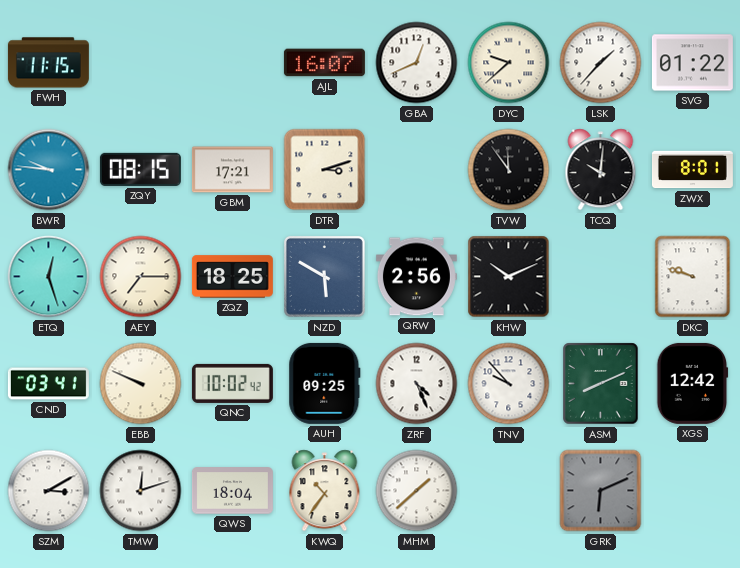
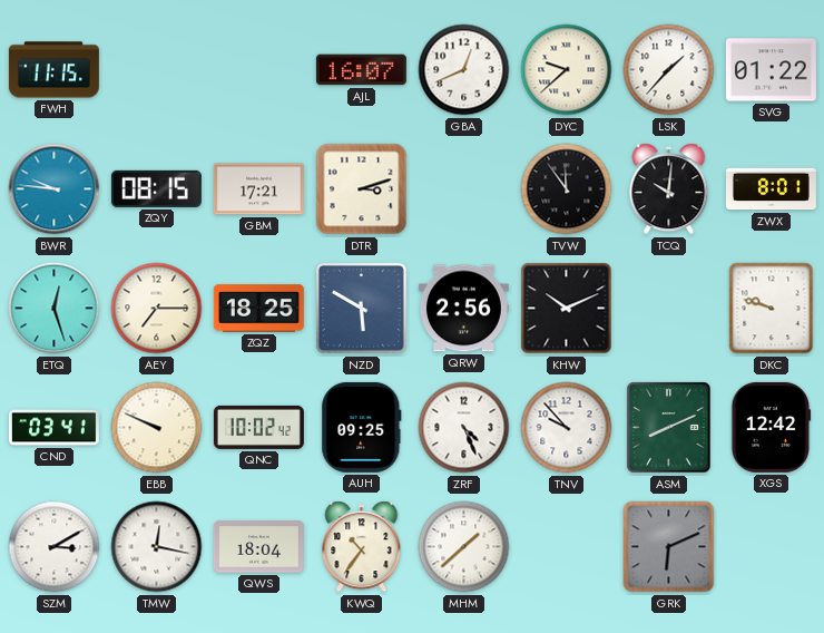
TMW: 12:12 -> 12:17 (157, 547)
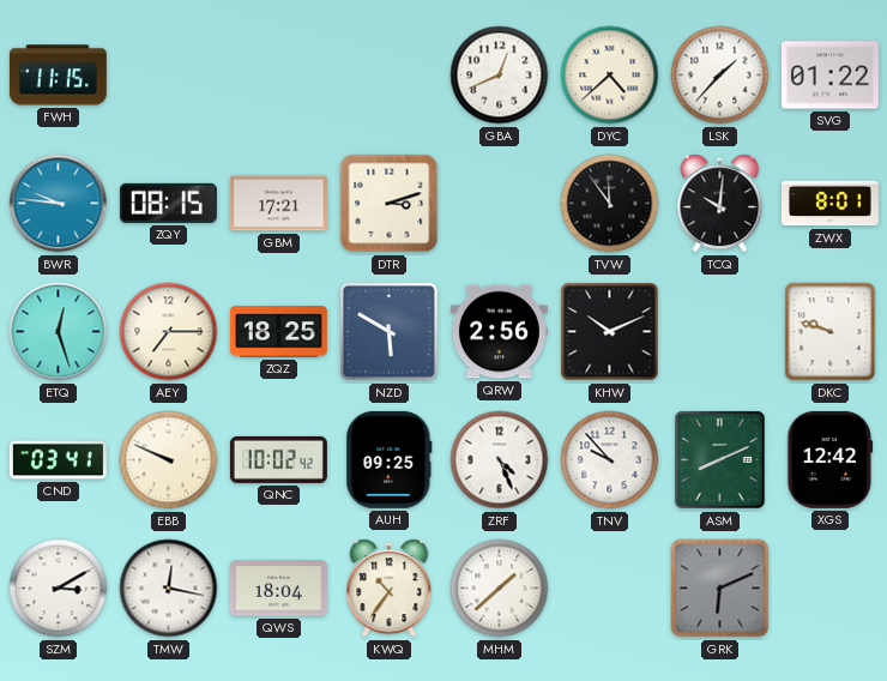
AJL: 16:07 -> none (361, 70)
DYC: 9:38 -> 4:38 (610, 76)
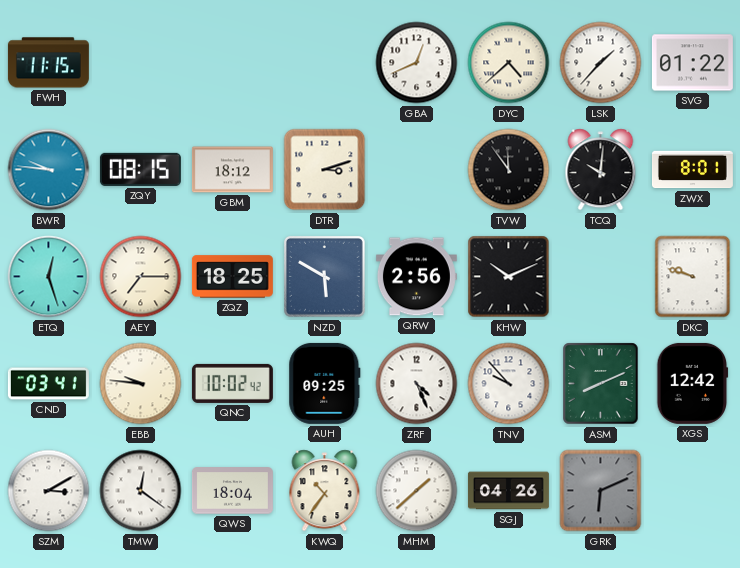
GBM: 17:21 -> 18:12 (232, 170)
EBB: 9:49 -> 9:46 (141, 384)
TMW: 12:17 -> 12:21 (141, 491)
SGJ: none -> 04:26 (508, 491)
